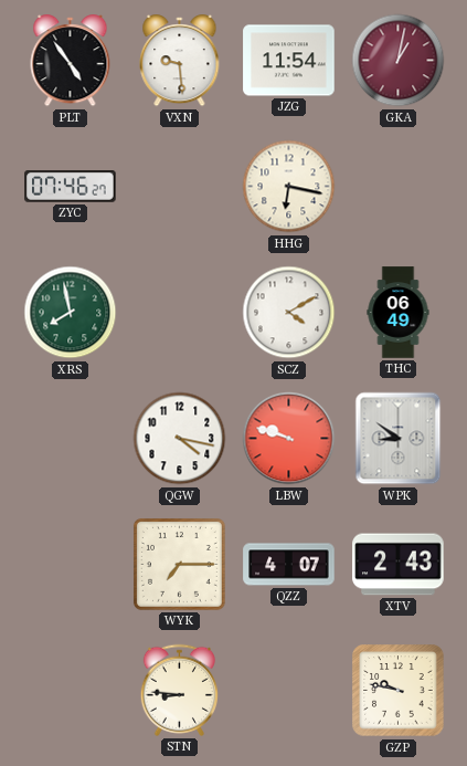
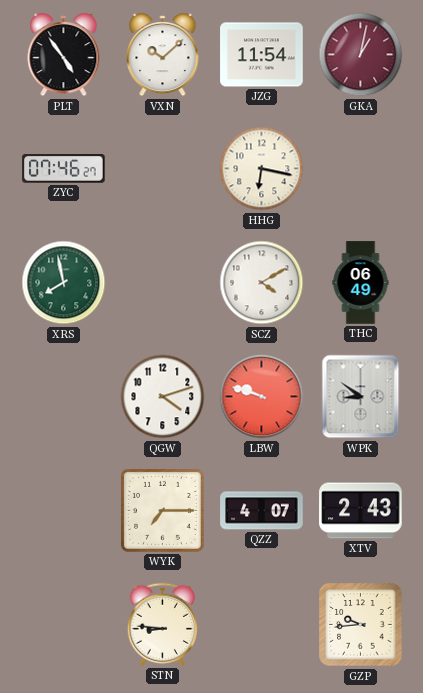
VXN: 9:29 -> 10:08 (163, 55)
QGW: 4:17 -> 4:12 (163, 397)
GZP: 9:47 -> 9:44 (361, 625)
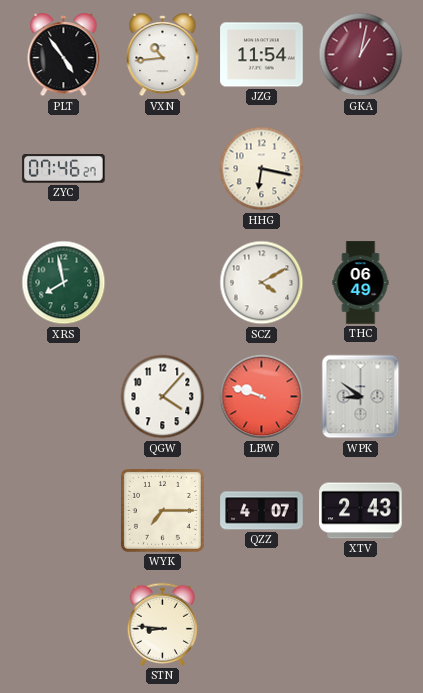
VXN: 10:08 -> 10:44 (163, 55)
QGW: 4:12 -> 4:07 (163, 397)
GZP: 9:44 -> none (361, 625)
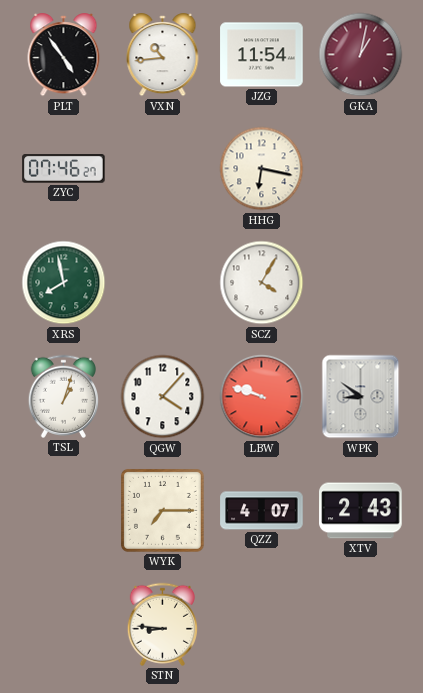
SCZ: 4:10 -> 4:05 (262, 283)
THC: 06:49 -> none (361, 283)
TSL: none -> 1:03 (63, 396)
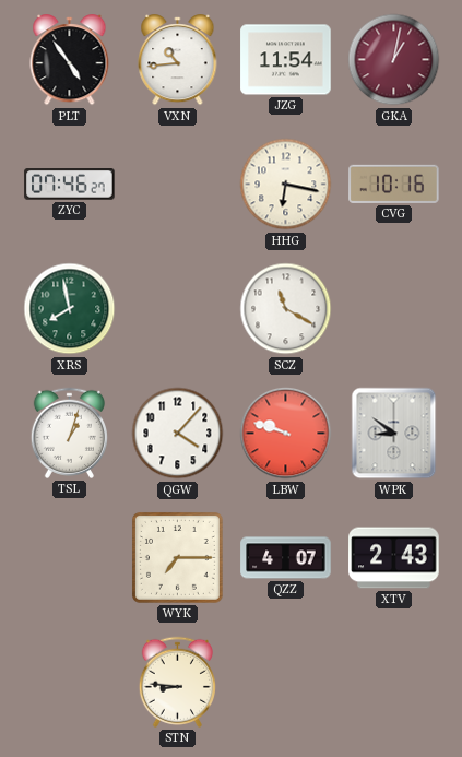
CVG: none -> 10:16 (394, 184)
SCZ: 4:05 -> 11:20 (286, 309)
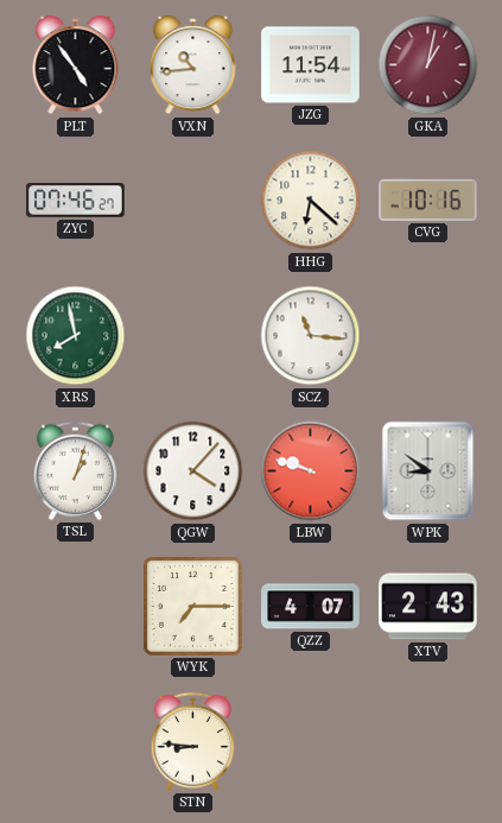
HHG: 6:17 -> 6:22 (311, 201)
SCZ: 11:20 -> 11:16 (311, 336)
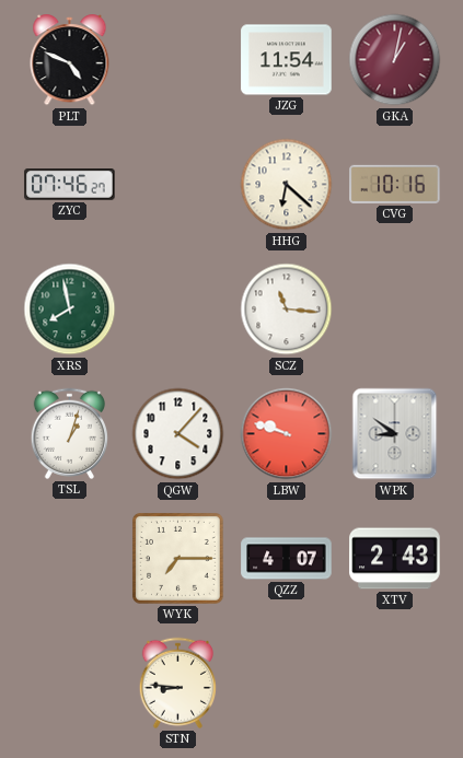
PLT: 4:54 -> 4:49 (70, 60)
VXN: 10:44 -> none (193, 65)
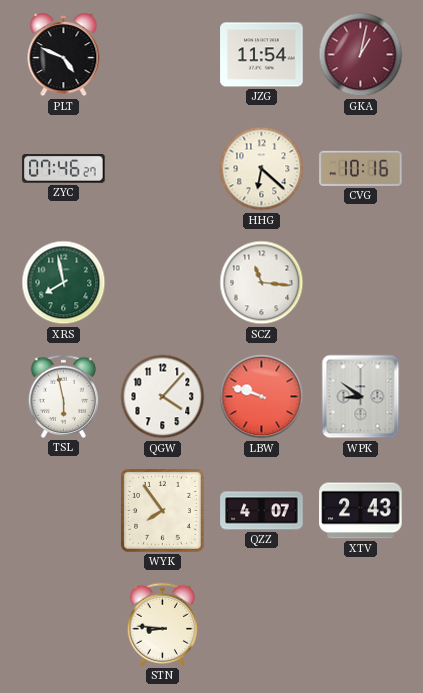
TSL: 1:03 -> 5:58 (63, 396)
WYK: 7:15 -> 7:54 (162, 510)
